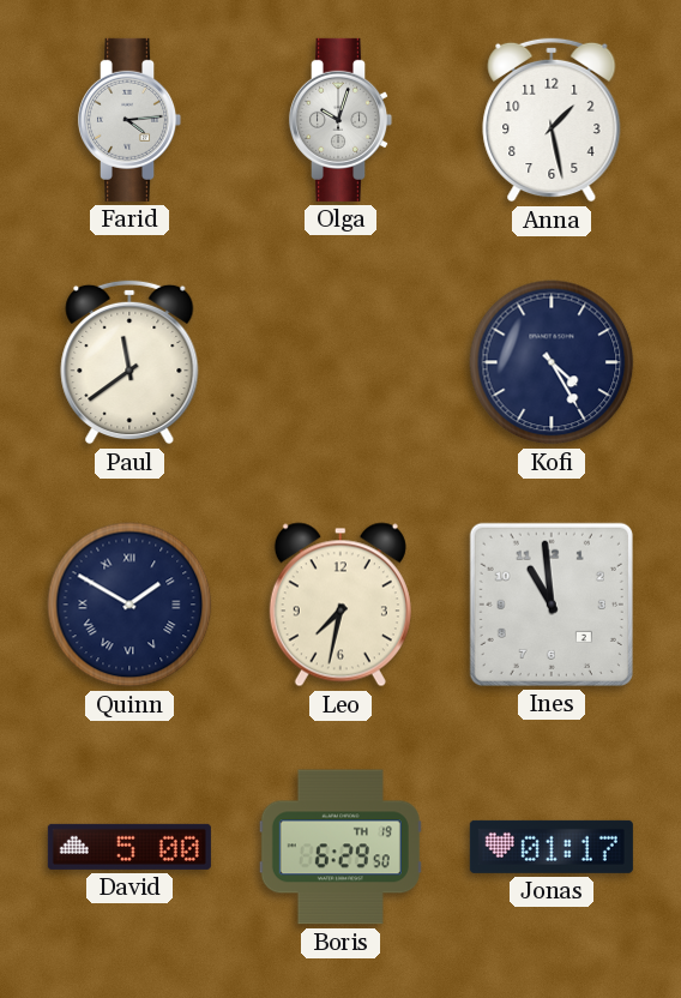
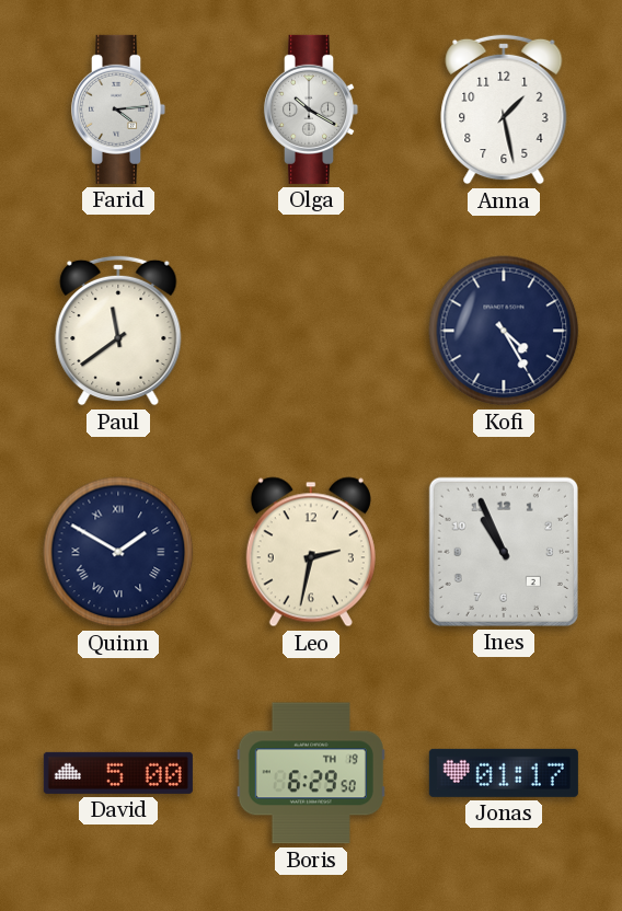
Olga: 10:03 -> 10:20 (311, 109)
Leo: 7:32 -> 2:32 (311, 552)
Ines: 10:59 -> 10:56 (504, 552)
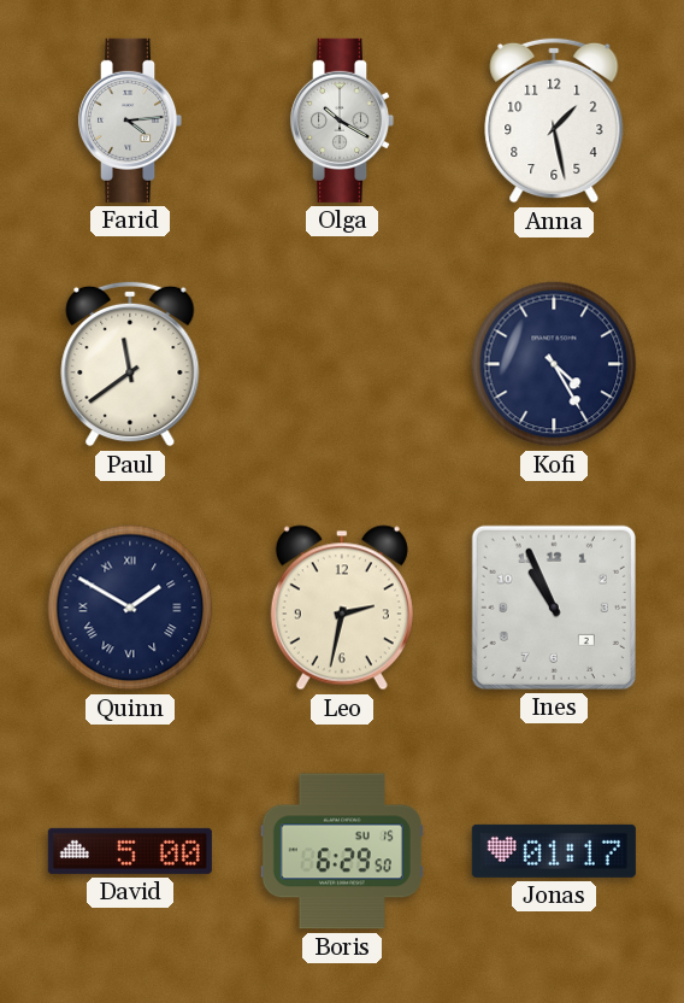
Boris date: TH 19 -> SU 15 (342, 851)
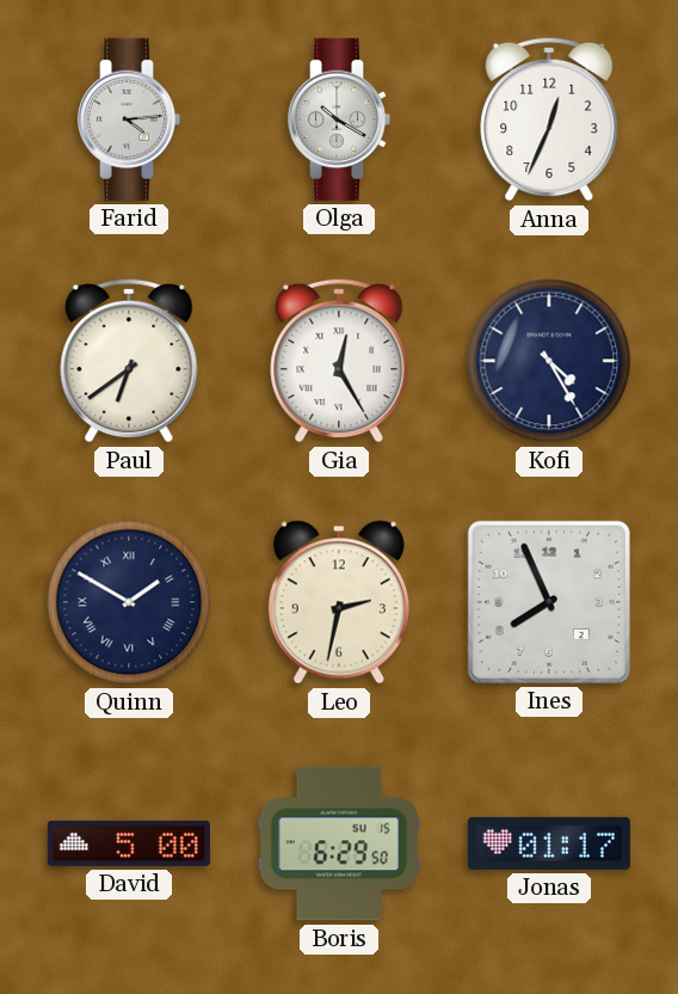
Anna: 1:28 -> 12:34 (549, 119)
Paul: 11:39 -> 6:39 (129, 361)
Gia: none -> 12:25 (339, 361)
Ines: 10:56 -> 7:56 (549, 602)
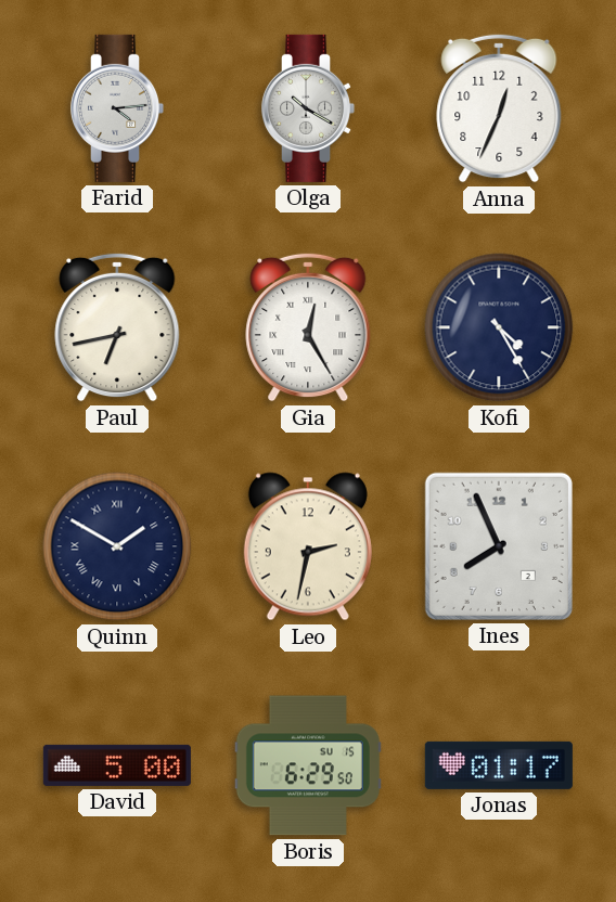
Paul: 6:39 -> 6:43 (117, 327)
